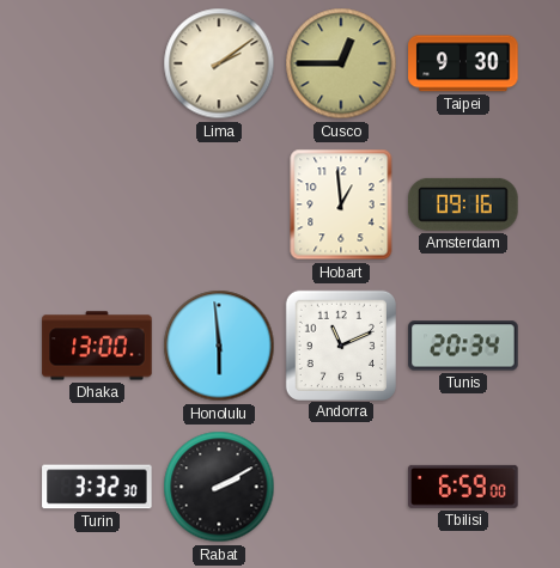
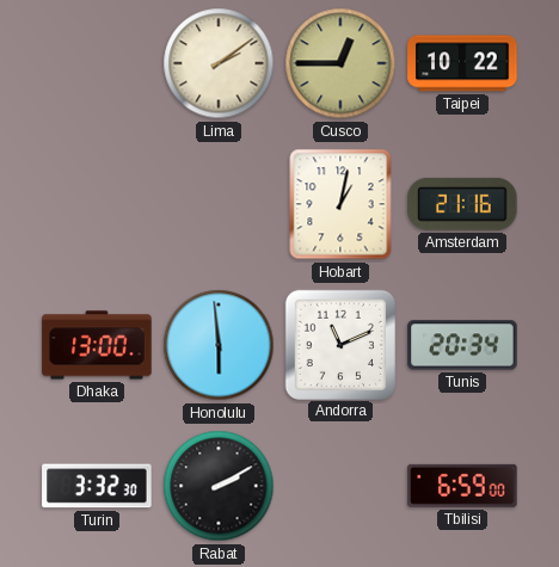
Taipei: 9:30 -> 10:22 (462, 63)
Hobart: 12:59 -> 1:02 (340, 204)
Amsterdam: 09:16 -> 21:16 (462, 204)
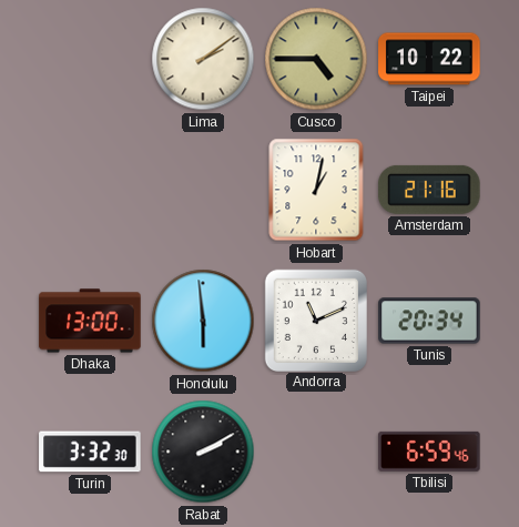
Cusco: 12:45 -> 4:45 (316, 59)
Tbilisi: 6:59:00 -> 6:59:46 (429, 452)
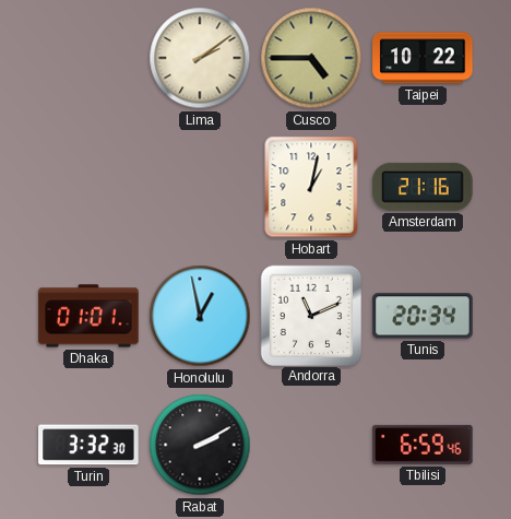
Dhaka: 13:00 -> 01:01 (88, 316)
Honolulu: 5:59 -> 12:58 (200, 316)
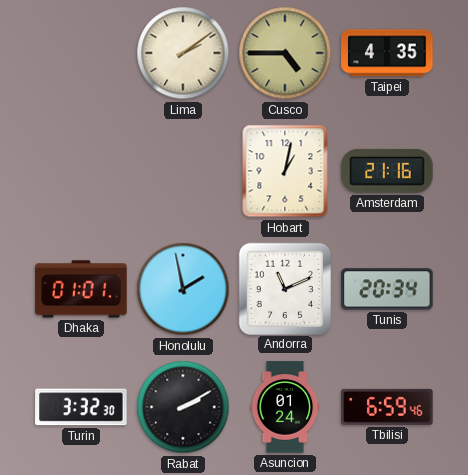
Taipei: 10:22 -> 4:35 (387, 53)
Honolulu: 12:58 -> 1:58 (183, 289)
Asuncion: none -> 01:24 (285, 407)
